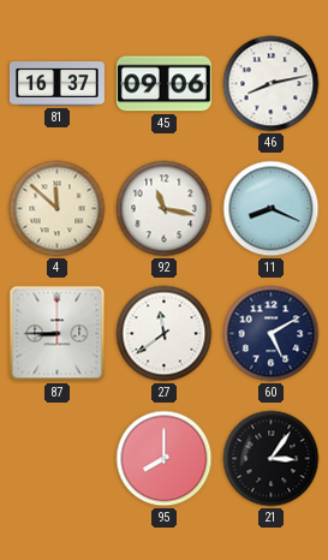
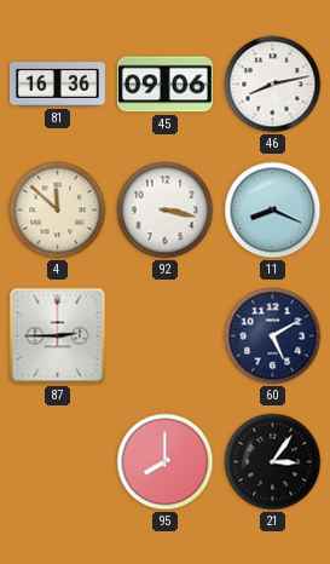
81: 16:37 -> 16:36 (57, 85)
92: 11:17 -> 3:17 (166, 211)
87: 8:45 -> 2:45 (58, 336)
27: 11:39 -> none (165, 334)
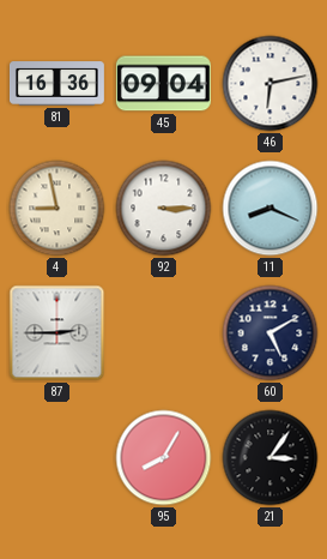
45: 09:06 -> 09:04 (163, 84)
46: 8:13 -> 6:13 (271, 84)
4: 11:52 -> 8:58 (57, 209)
92: 3:17 -> 3:15 (164, 209)
95: 8:00 -> 8:05 (164, 458)
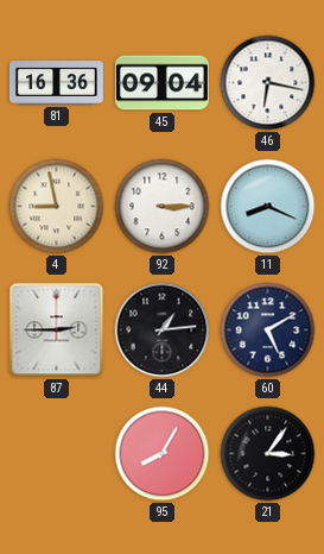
46: 6:13 -> 6:17 (268, 83)
44: none -> 1:14 (163, 330)
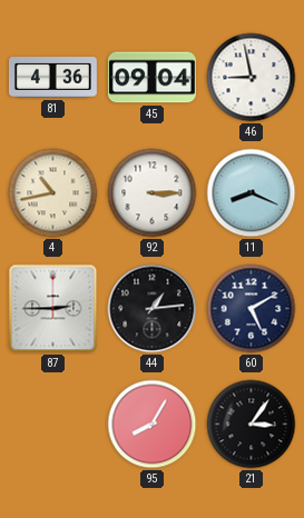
81: 16:36 -> 4:36 (52, 78)
46: 6:17 -> 8:58 (252, 78)
4: 8:58 -> 10:43 (53, 193)
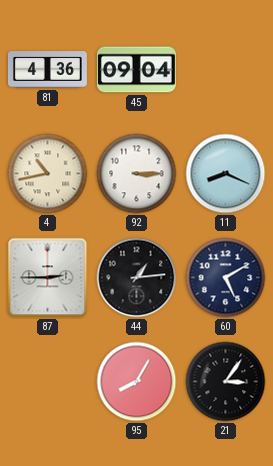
46: 8:58 -> none (252, 78)
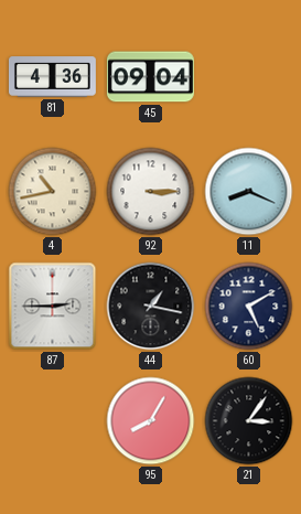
44: 1:14 -> 1:17 (151, 307)
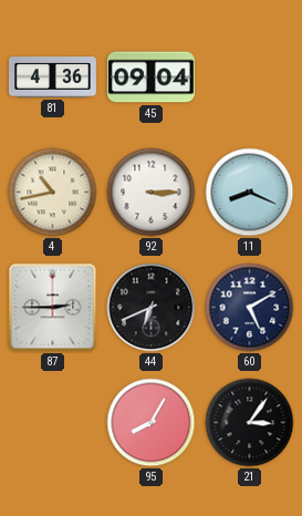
44: 1:17 -> 6:41 (152, 308)
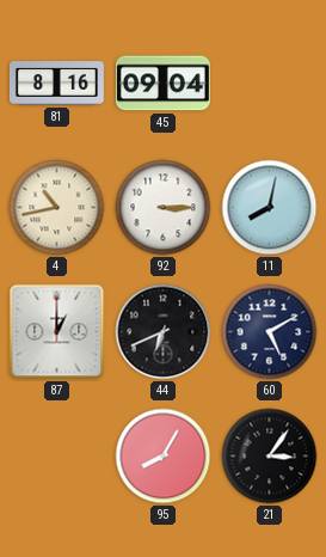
81: 4:36 -> 8:16 (56, 84)
11: 8:19 -> 8:02 (270, 208)
87: 2:45 -> 1:00 (57, 332)
